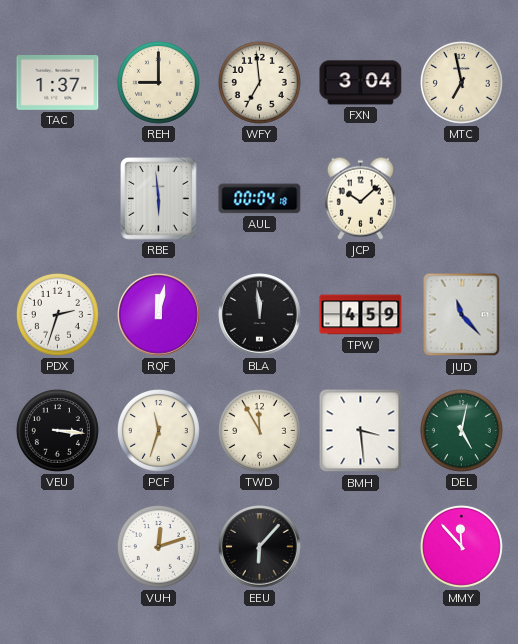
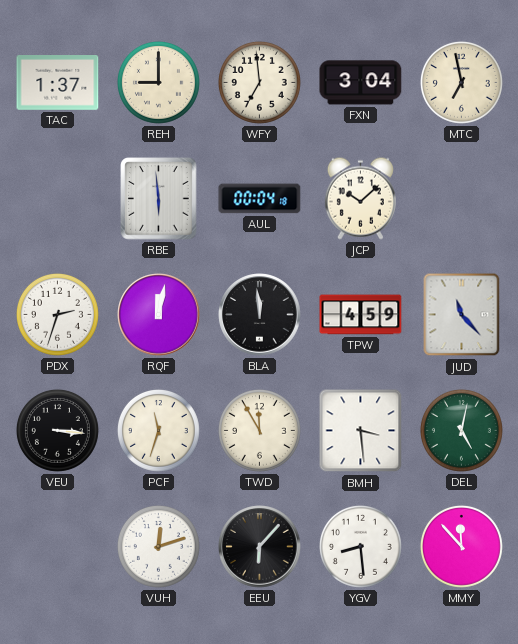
YGV: none -> 8:29 (360, 546)
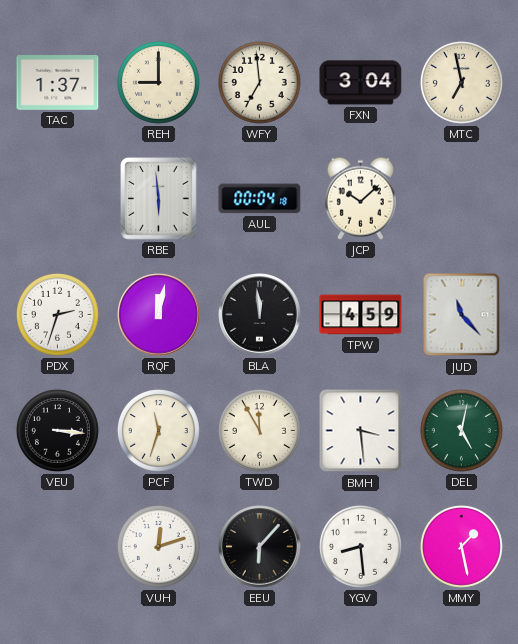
MMY: 11:53 -> 1:28 (461, 546)
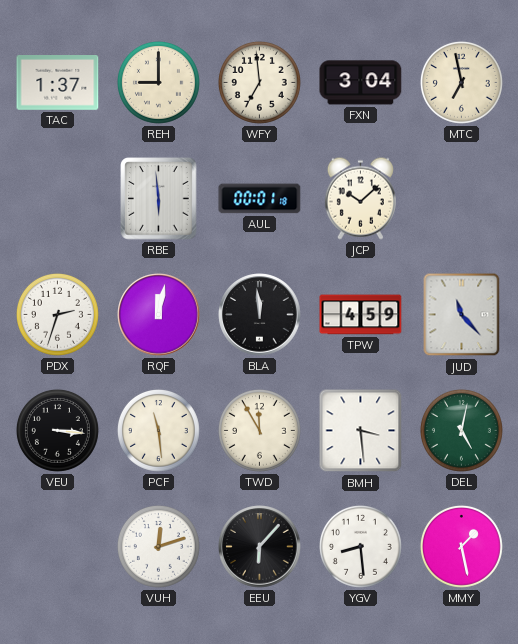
AUL: 00:04 -> 00:01 (260, 199)
PCF: 11:33 -> 11:29 (158, 430)
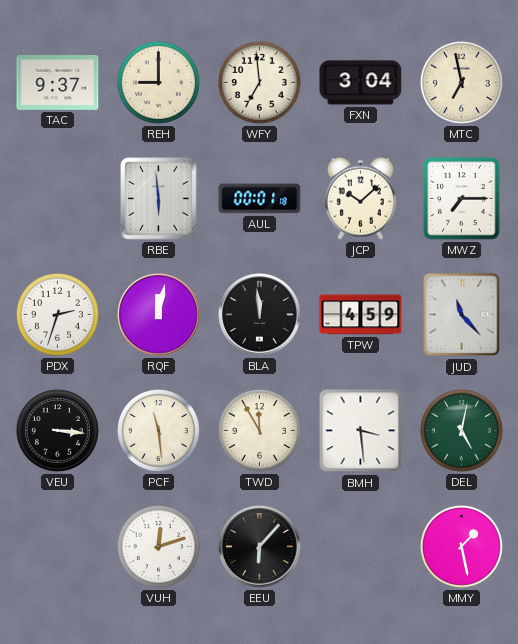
TAC: 1:37 -> 9:37 (58, 83)
MWZ: none -> 7:15 (462, 199)
YGV: 8:29 -> none (360, 546)
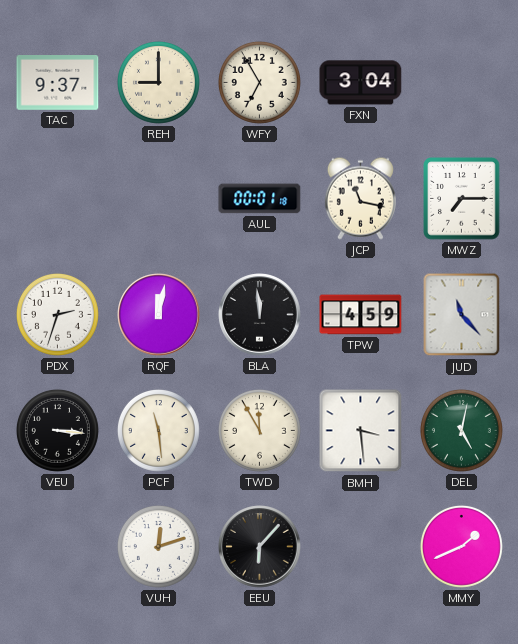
WFY: 6:59 -> 6:55 (259, 82)
MTC: 6:58 -> none (461, 82)
RBE: 5:59 -> none (159, 199)
JCP: 10:08 -> 11:17 (360, 198)
MMY: 1:28 -> 1:41 (461, 546)
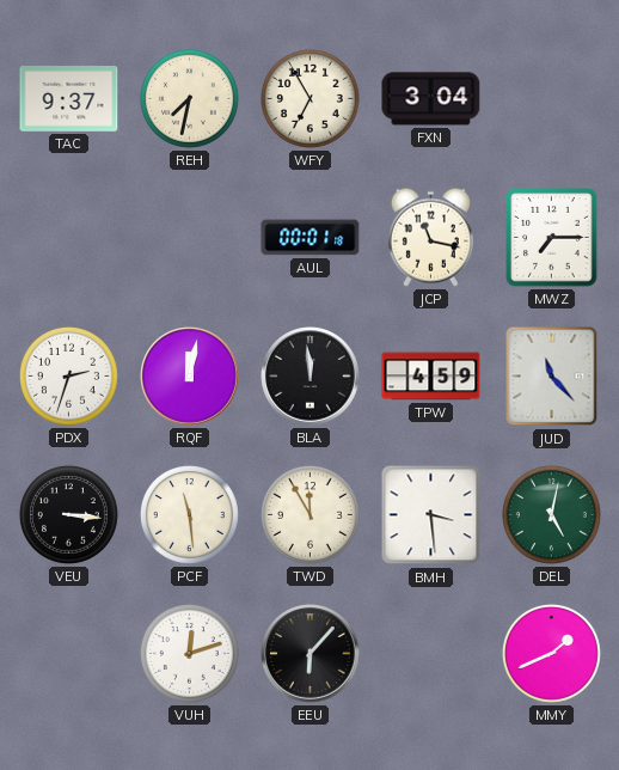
REH: 9:00 -> 7:32 (189, 98)
